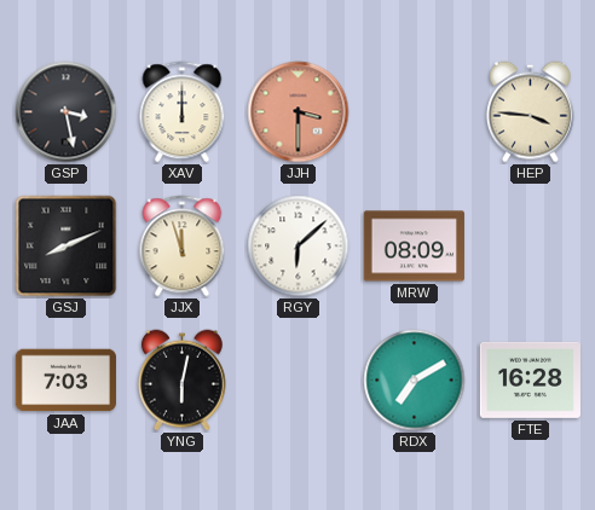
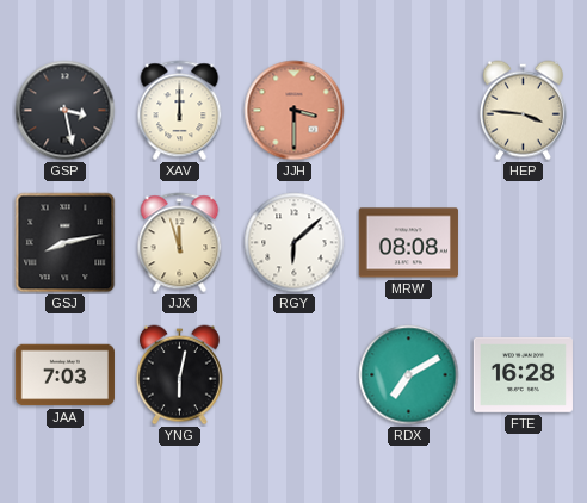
GSJ: 8:11 -> 8:13 (66, 243)
MRW: 08:09 -> 08:08 (408, 243)
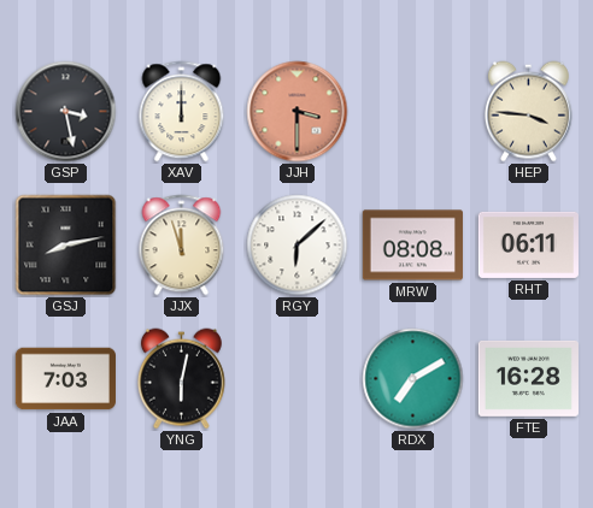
RHT: none -> 06:11 (528, 244)
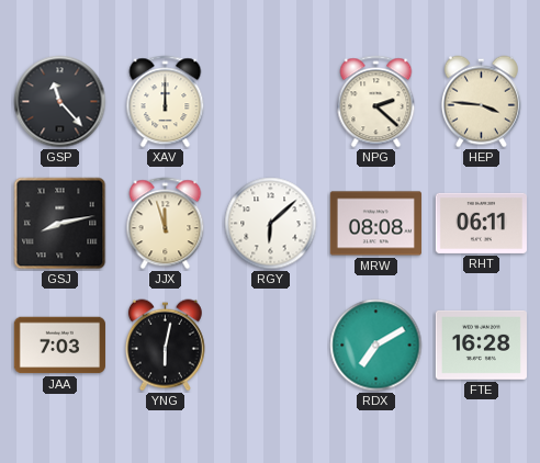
GSP: 3:28 -> 11:23 (60, 102)
JJH: 3:30 -> none (298, 112)
NPG: none -> 2:22 (376, 102)
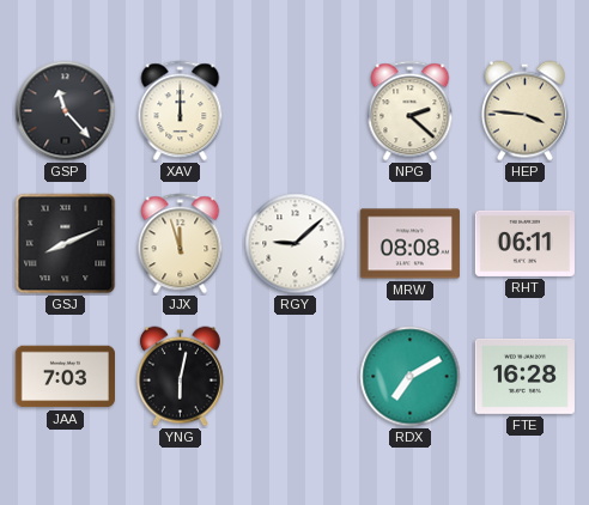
GSJ: 8:13 -> 8:11 (66, 244)
RGY: 6:08 -> 9:08 (296, 244)
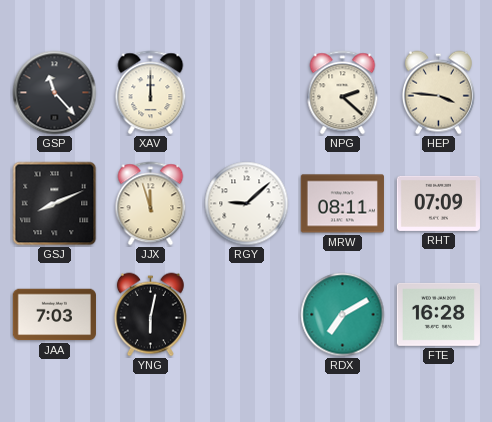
MRW: 08:08 -> 08:11 (342, 204)
RHT: 06:11 -> 07:09 (438, 203)
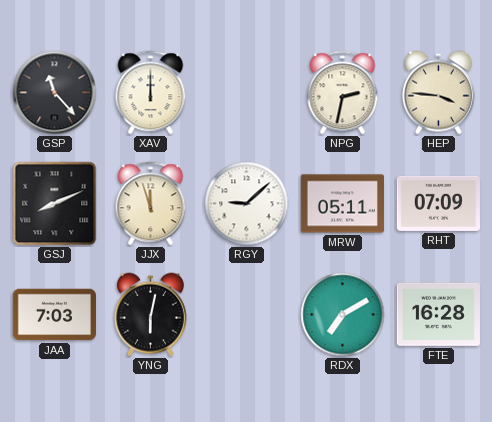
NPG: 2:22 -> 2:32 (343, 93)
MRW: 08:11 -> 05:11 (342, 204)
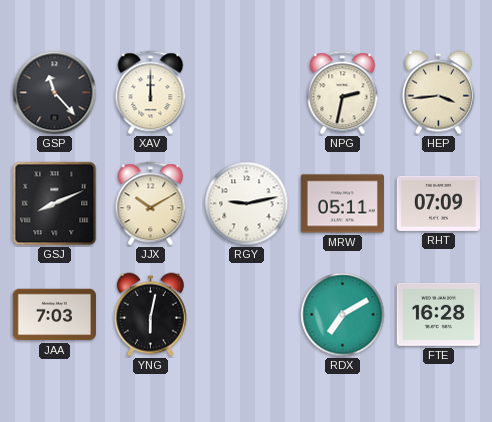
HEP: 3:46 -> 3:44 (438, 93)
JJX: 11:57 -> 10:10 (151, 204)
RGY: 9:08 -> 9:13 (247, 204)
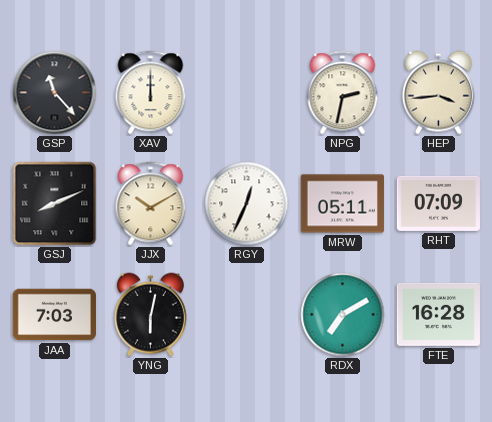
RGY: 9:13 -> 12:34 (247, 204)
